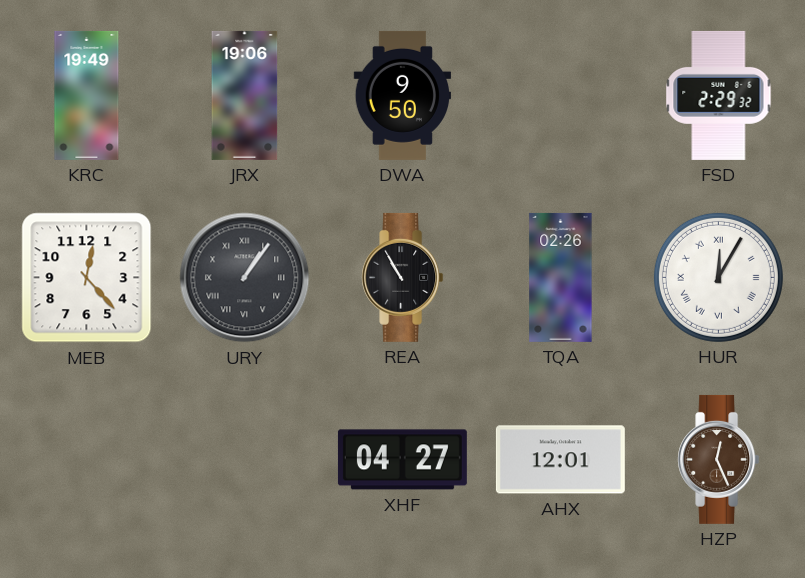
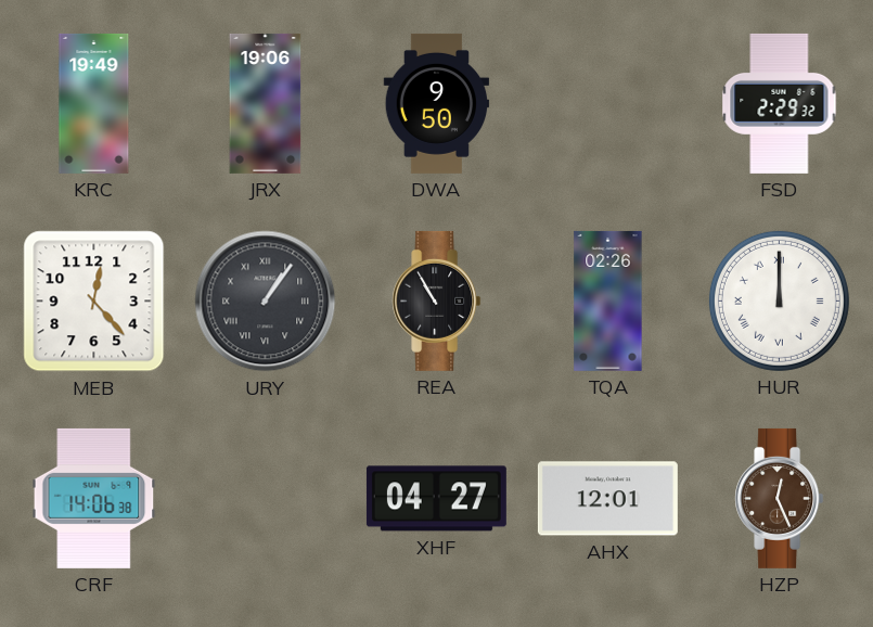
HUR: 12:05 -> 12:00 (779, 300)
CRF: none -> 14:06 (94, 498)
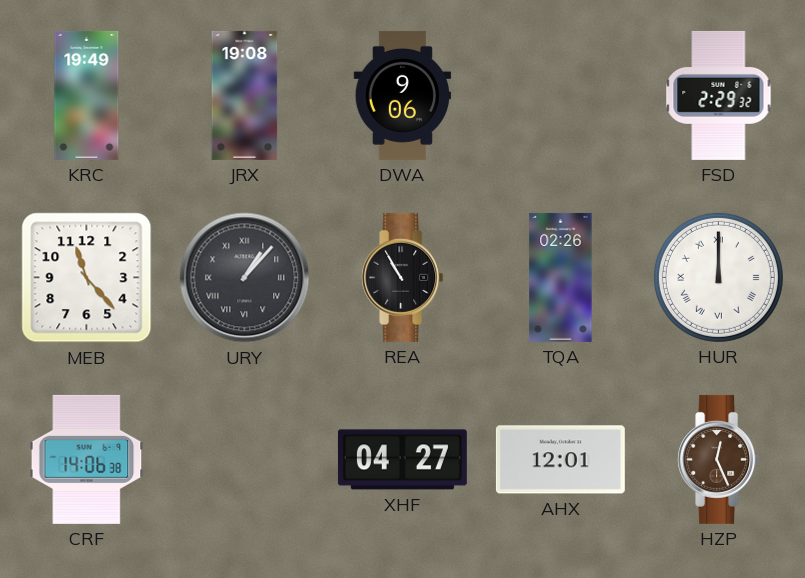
JRX: 19:06 -> 19:08 (245, 95)
DWA: 9:50 -> 9:06 (402, 95)
MEB: 12:23 -> 11:23 (87, 278)
URY: 1:06 -> 1:07 (245, 278)
